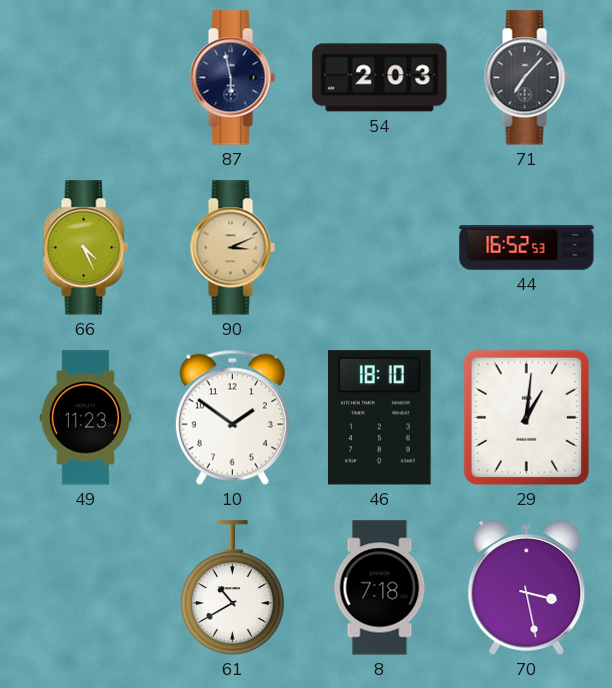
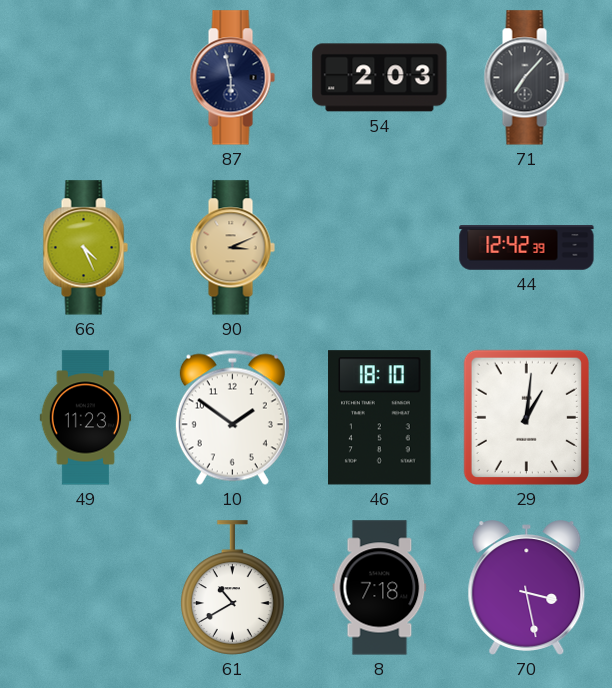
44: 16:52 -> 12:42 (527, 248)
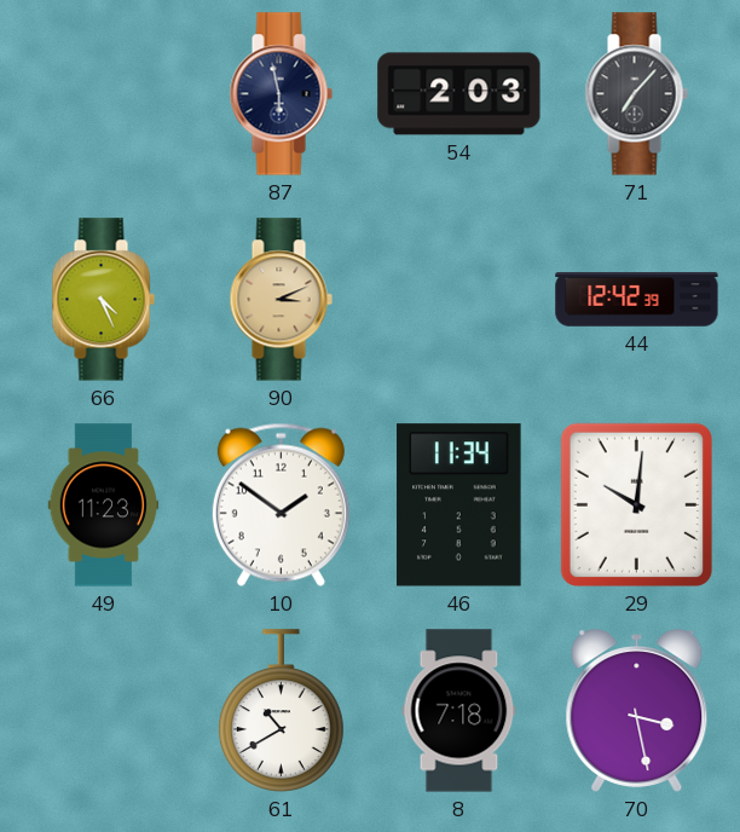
46: 18:10 -> 11:34 (459, 505)
29: 1:01 -> 10:01 (636, 504)
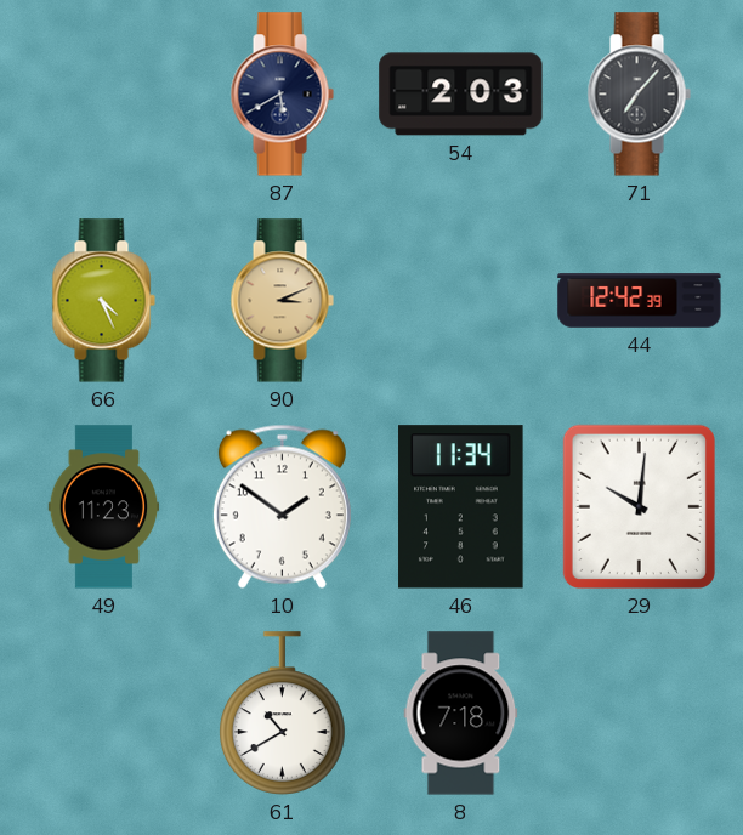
87: 5:58 -> 5:40 (282, 95)
70: 3:28 -> none (637, 711)
